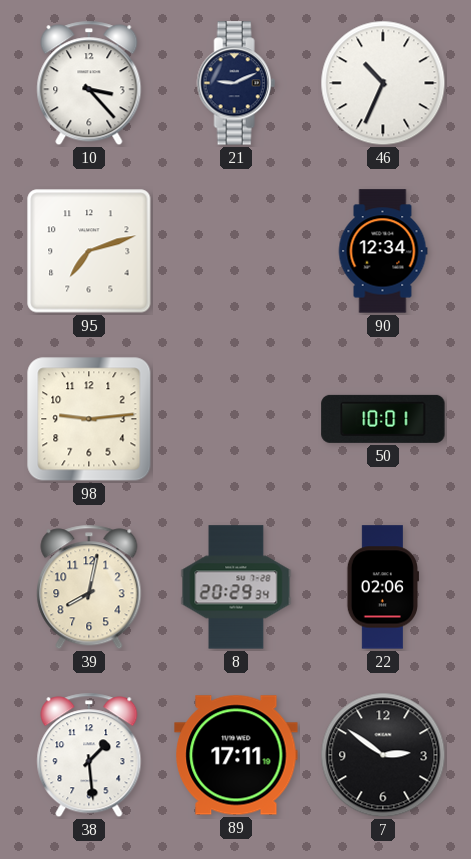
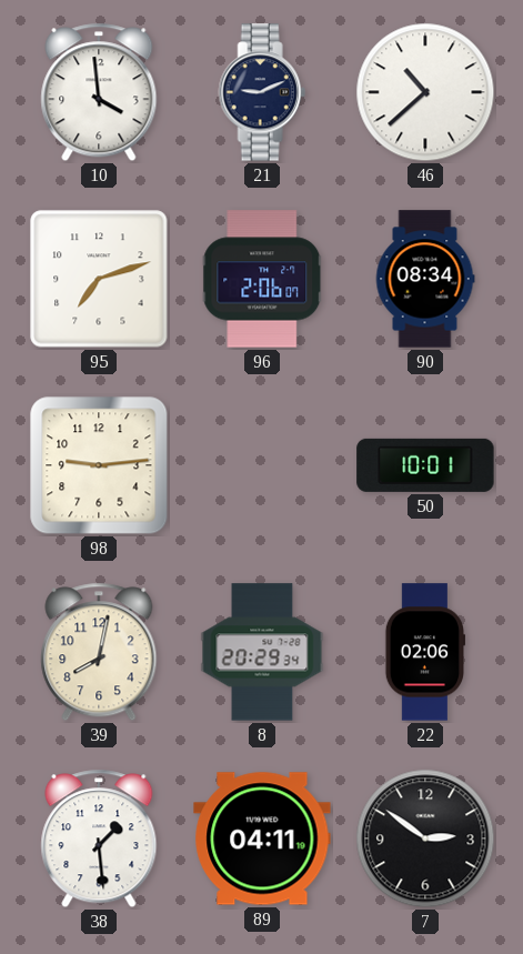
10: 3:23 -> 3:59 (99, 92)
46: 10:34 -> 10:38 (425, 92)
96: none -> 2:06 (262, 279)
90: 12:34 -> 08:34 (425, 279)
89: 17:11 -> 04:11 (262, 838)
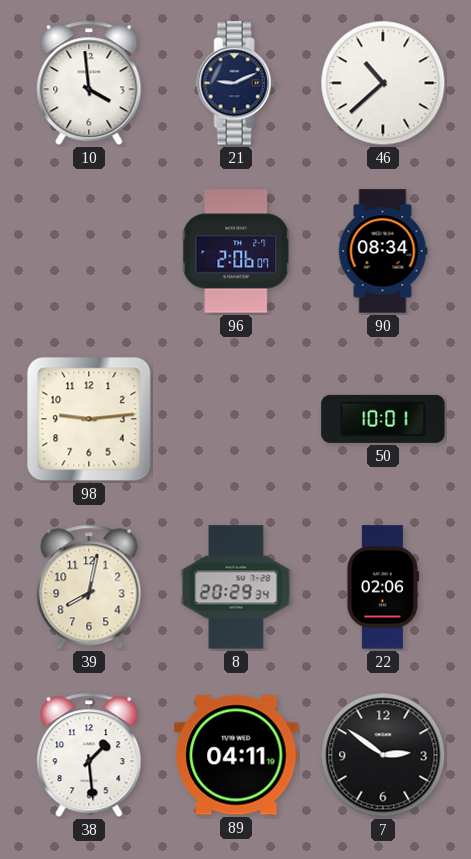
95: 7:12 -> none (99, 279)
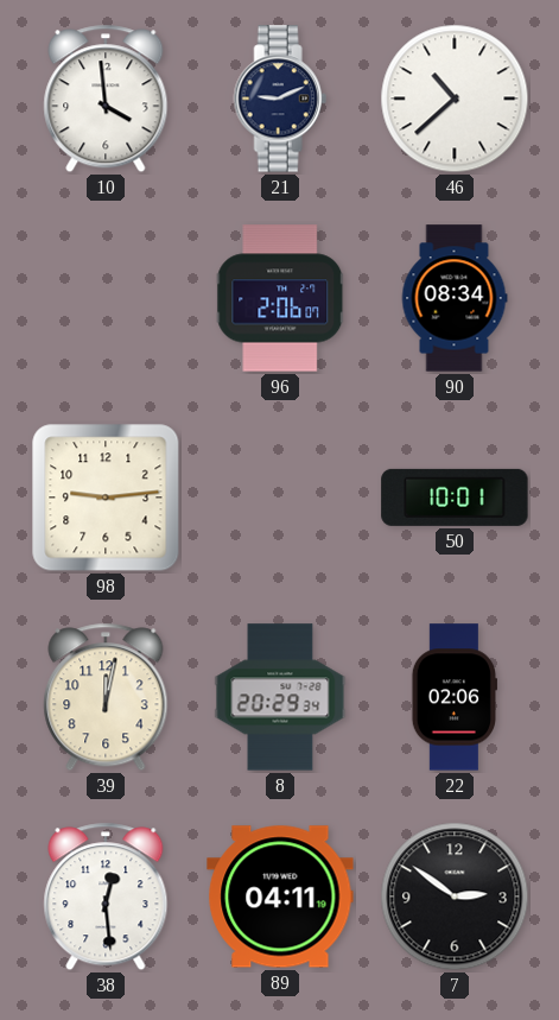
39: 8:02 -> 12:02 (106, 697)
38: 1:29 -> 12:29 (106, 897)
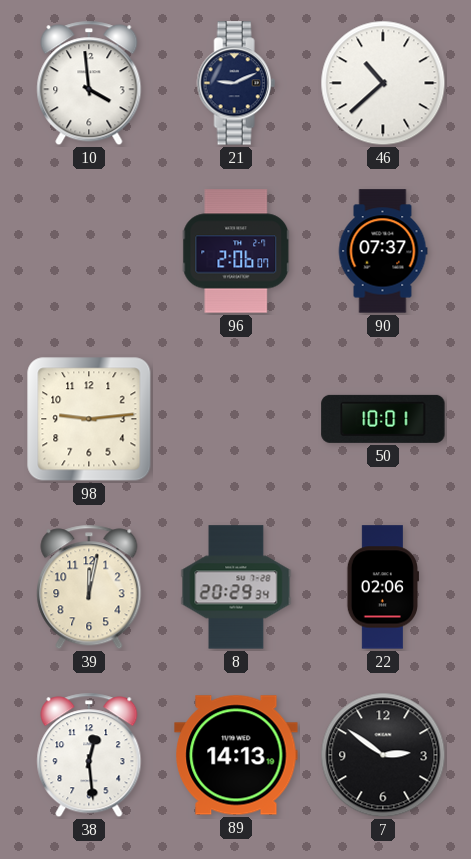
90: 08:34 -> 07:37 (383, 251)
89: 04:11 -> 14:13 (236, 755)
